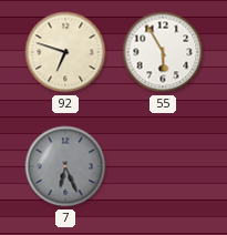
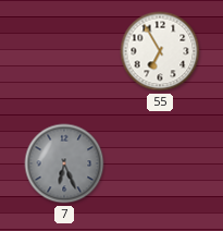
92: 6:48 -> none (65, 52)
55: 5:55 -> 6:55 (160, 51)
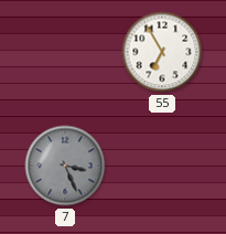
7: 6:26 -> 3:26 (65, 166)
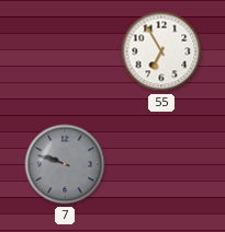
7: 3:26 -> 9:48 (65, 164)
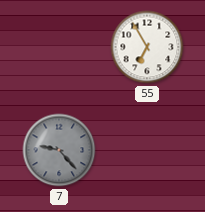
7: 9:48 -> 9:23 (59, 150)
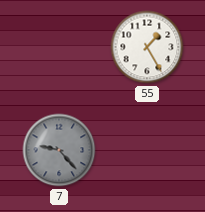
55: 6:55 -> 1:25 (147, 47)
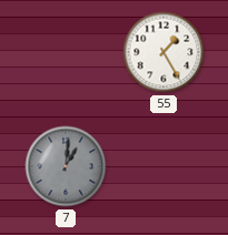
7: 9:23 -> 1:01 (66, 166)
